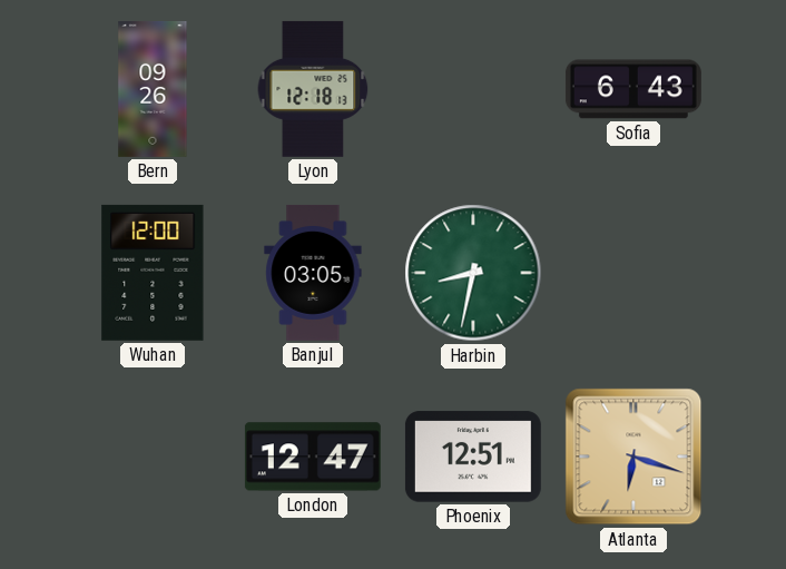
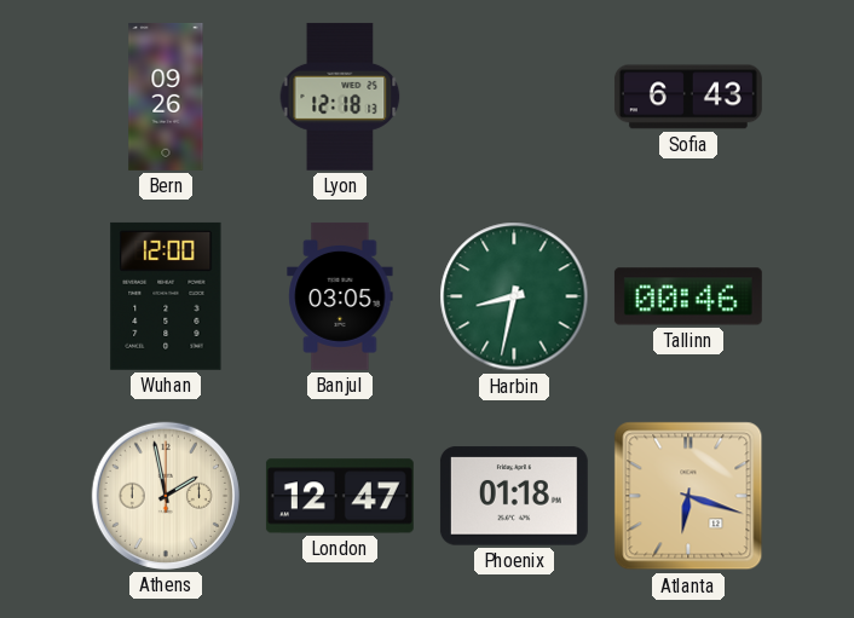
Tallinn: none -> 00:46 (688, 296)
Athens: none -> 1:58 (166, 496)
Phoenix: 12:51 -> 01:18 (514, 496)
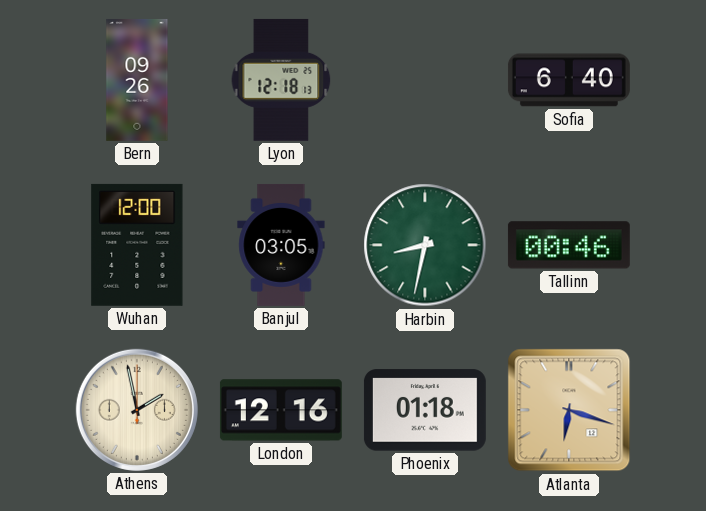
Sofia: 6:43 -> 6:40 (569, 80)
London: 12:47 -> 12:16 (281, 410)
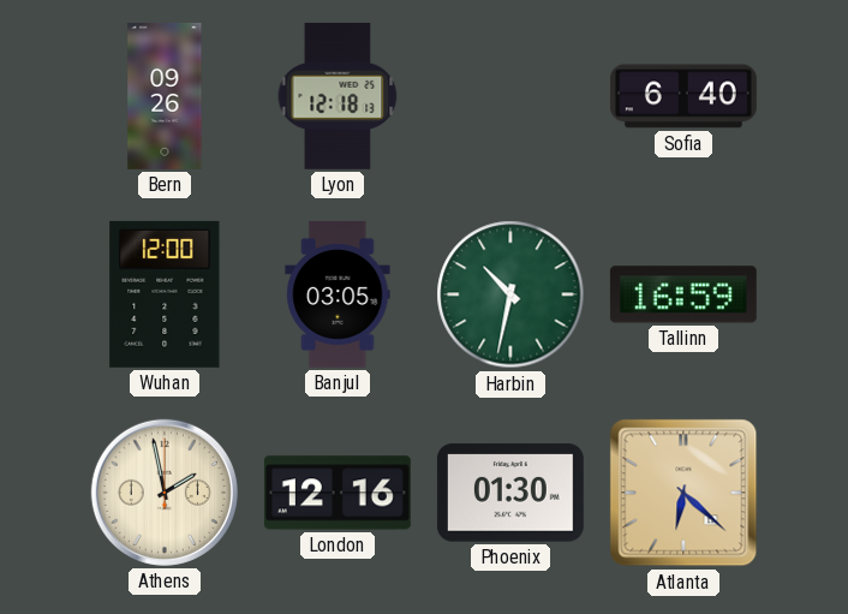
Harbin: 8:32 -> 10:32 (510, 294)
Tallinn: 00:46 -> 16:59 (683, 294)
Phoenix: 01:18 -> 01:30 (510, 493)
Atlanta: 6:18 -> 6:22 (683, 493)
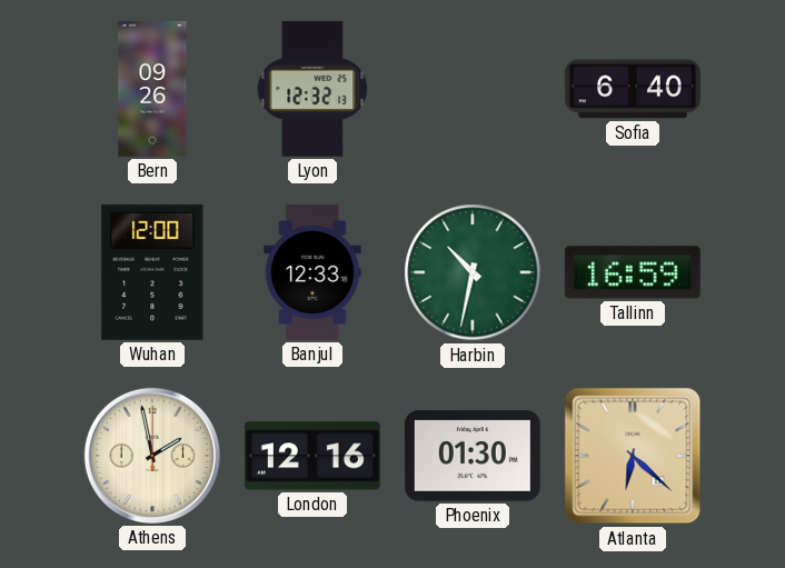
Lyon: 12:18 -> 12:32 (312, 89)
Banjul: 03:05 -> 12:33 (312, 272)
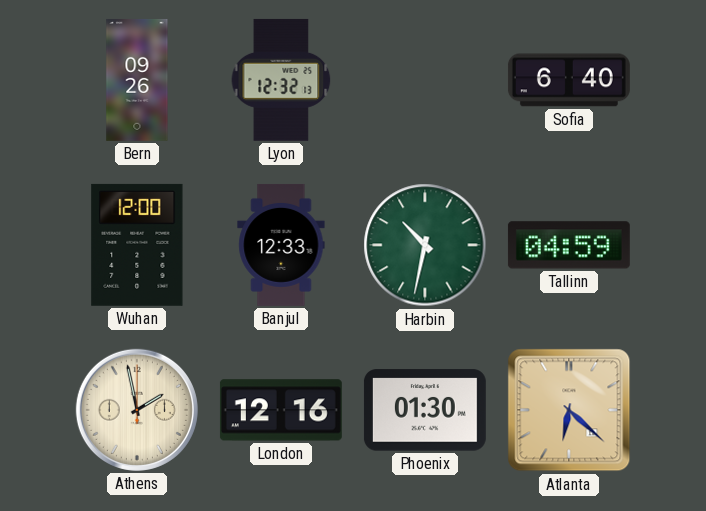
Tallinn: 16:59 -> 04:59 (569, 245)
